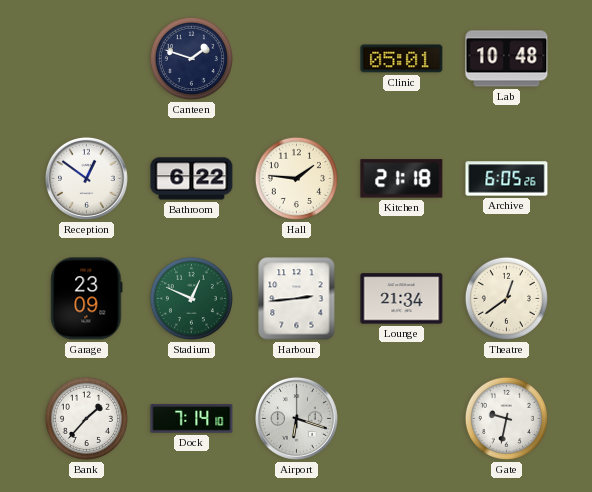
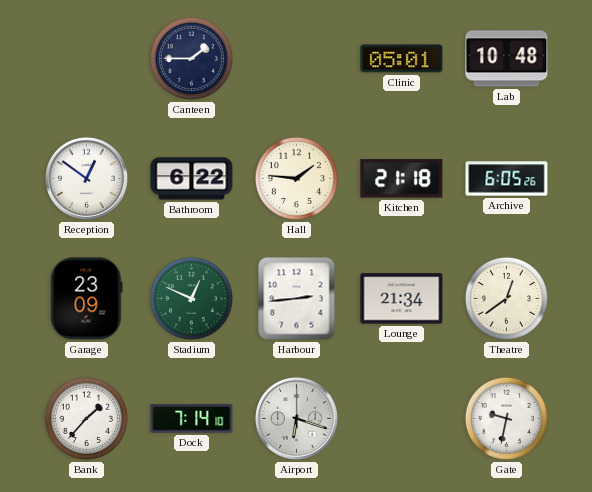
Canteen: 1:48 -> 1:45 (191, 58)
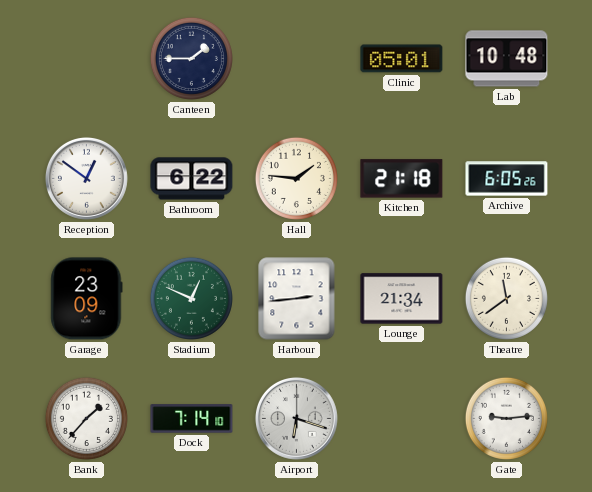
Theatre: 12:39 -> 11:39 (506, 298)
Gate: 9:32 -> 9:14 (506, 418)
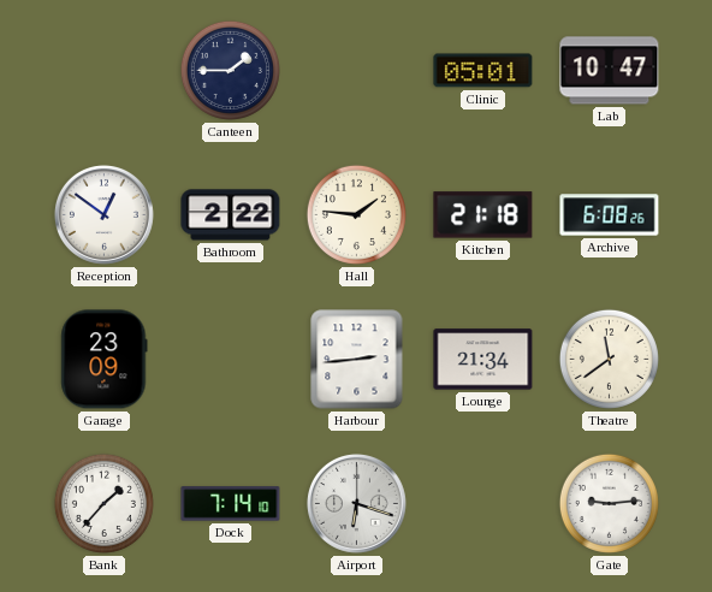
Lab: 10:48 -> 10:47 (610, 71)
Bathroom: 6:22 -> 2:22 (231, 215)
Archive: 6:05 -> 6:08 (610, 215)
Stadium: 12:49 -> none (191, 298)
